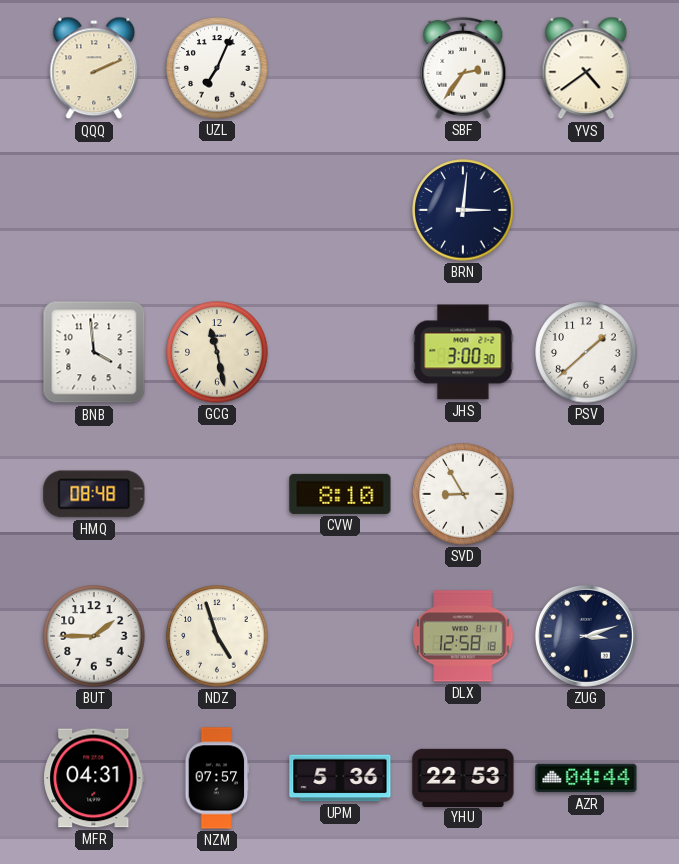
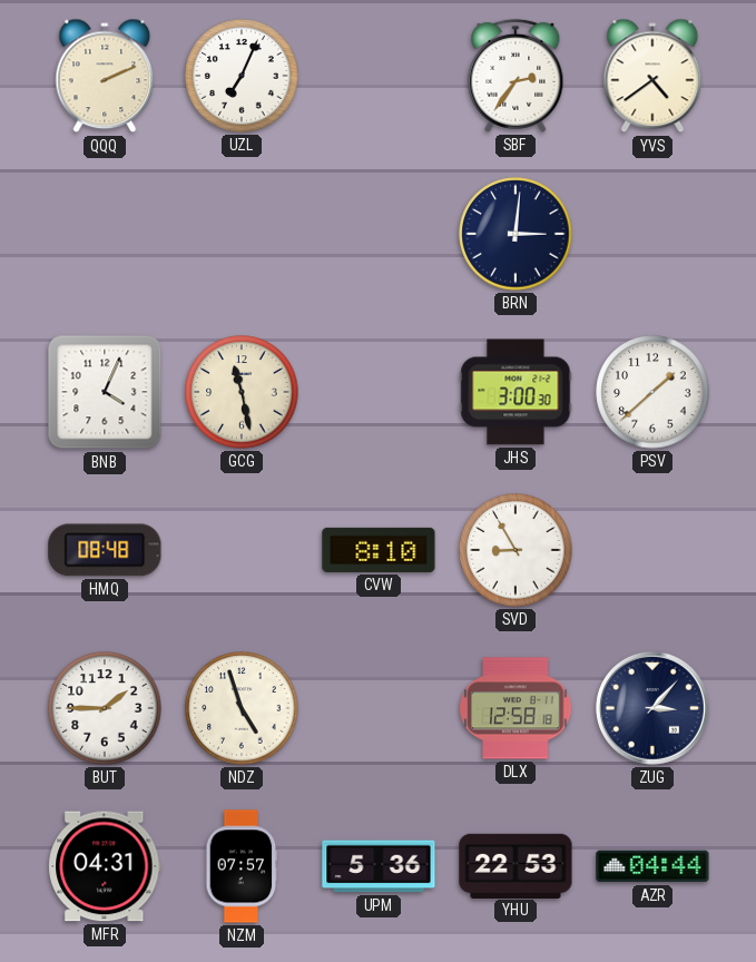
BNB: 3:59 -> 4:04 (105, 392)
ZUG: 3:12 -> 3:07 (652, 708)
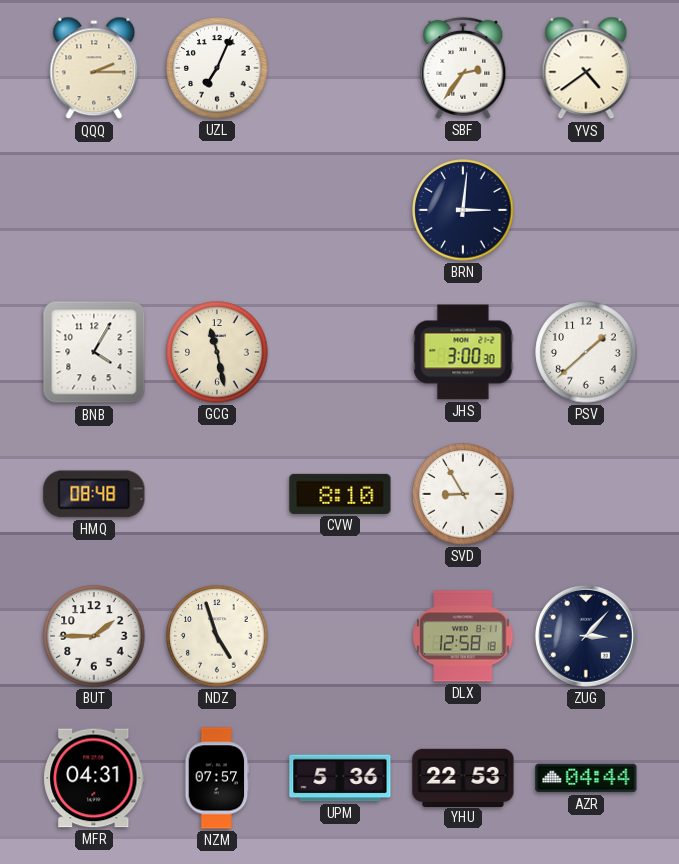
QQQ: 2:11 -> 2:15 (94, 68)
BNB: 4:04 -> 4:05 (94, 352)
